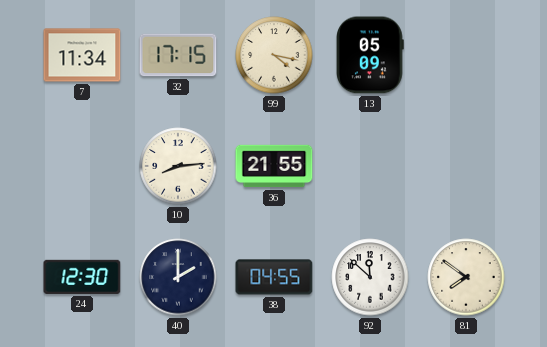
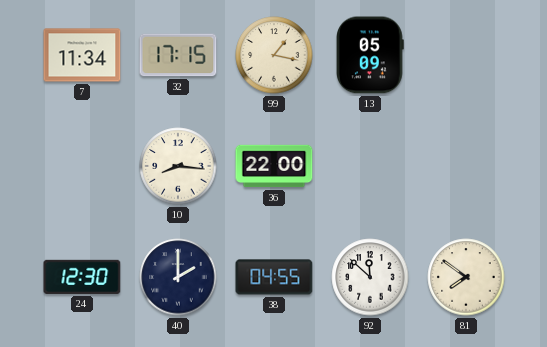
99: 4:17 -> 1:17 (274, 55)
10: 8:14 -> 8:16 (178, 166)
36: 21:55 -> 22:00 (274, 166)
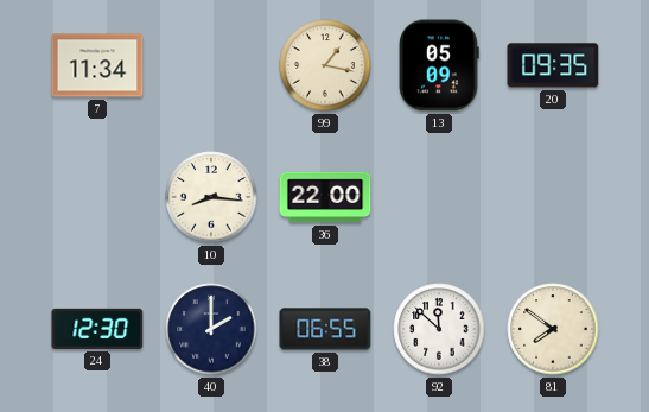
32: 17:15 -> none (178, 55)
20: none -> 09:35 (553, 65)
38: 04:55 -> 06:55 (325, 329)
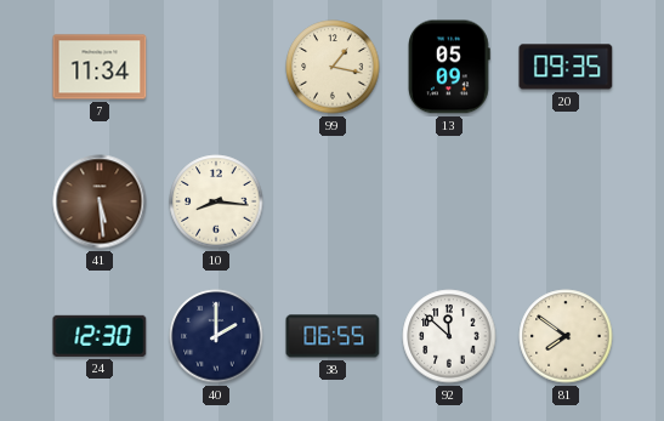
41: none -> 5:29 (100, 201)
36: 22:00 -> none (325, 197)
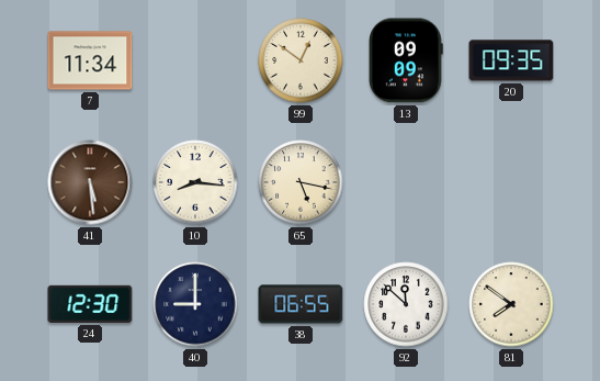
99: 1:17 -> 12:51 (301, 60)
13: 05:09 -> 09:09 (407, 60)
65: none -> 5:17 (301, 182)
40: 2:00 -> 9:00 (195, 304)
